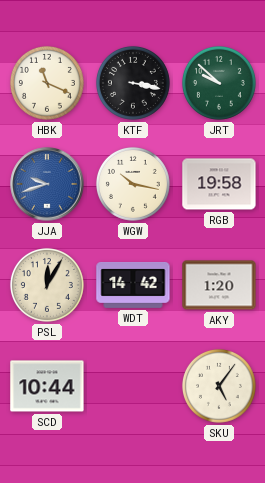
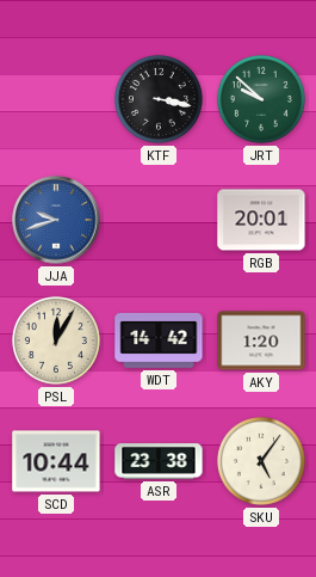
HBK: 11:19 -> none (47, 83)
WGW: 10:17 -> none (133, 184)
RGB: 19:58 -> 20:01 (261, 220)
ASR: none -> 23:38 (159, 461)
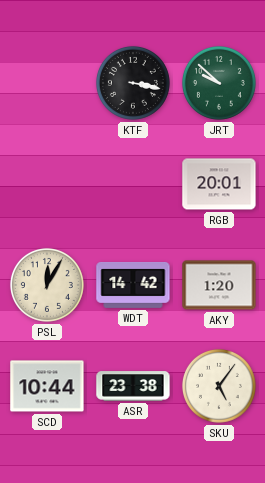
JJA: 9:42 -> none (56, 220)
